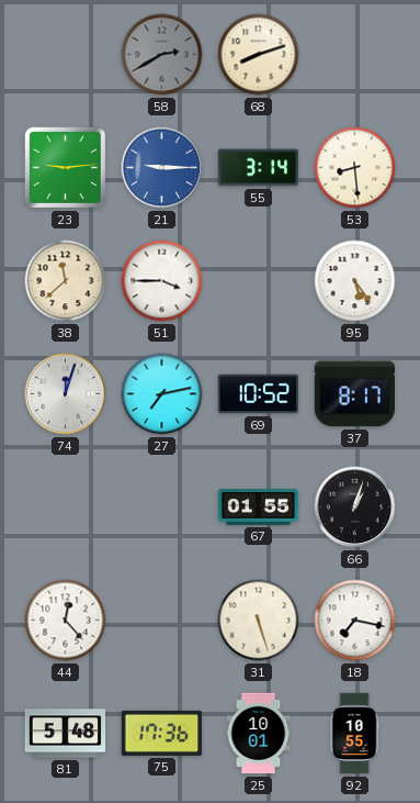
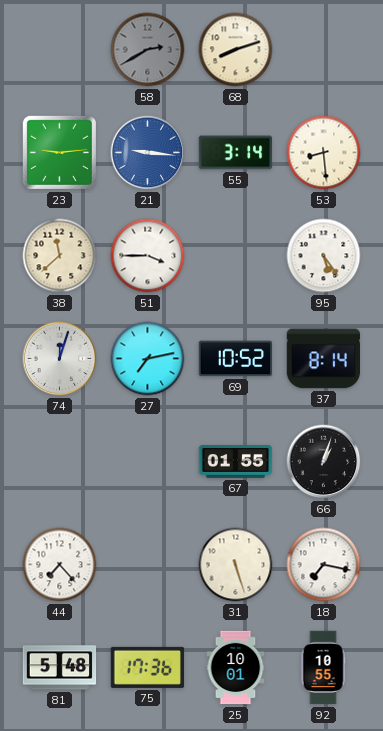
21: 9:15 -> 9:16 (148, 153)
37: 8:17 -> 8:14 (323, 359)
44: 12:23 -> 7:23 (60, 565)
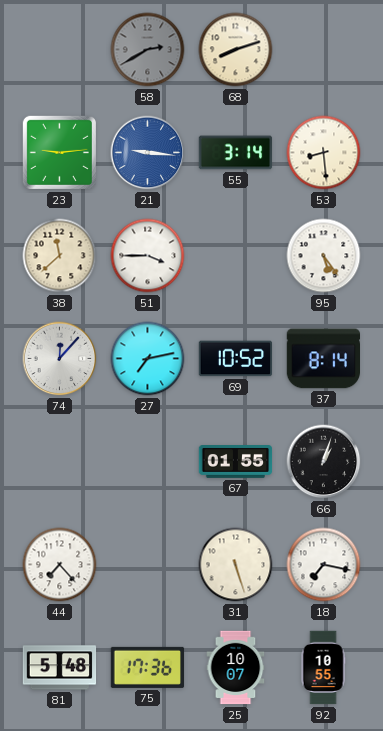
74: 12:03 -> 12:07 (60, 359)
25: 10:01 -> 10:07 (236, 668)
